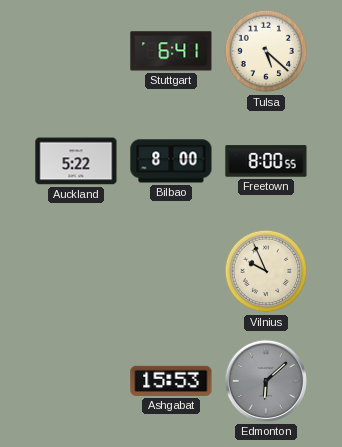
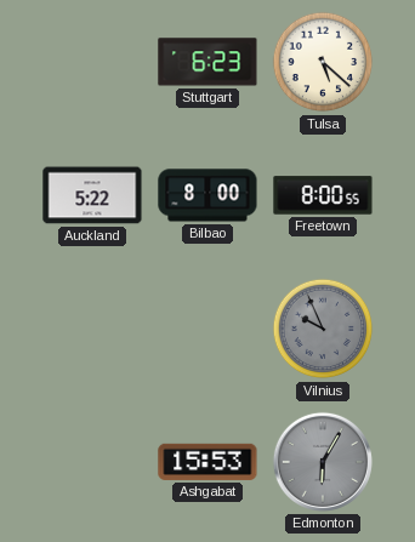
Stuttgart: 6:41 -> 6:23 (207, 62)
Vilnius dial: cream -> grey (323, 329)
Edmonton: 6:08 -> 6:05 (323, 462)
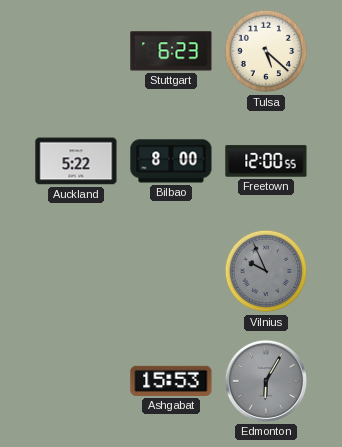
Freetown: 8:00 -> 12:00 (266, 161)
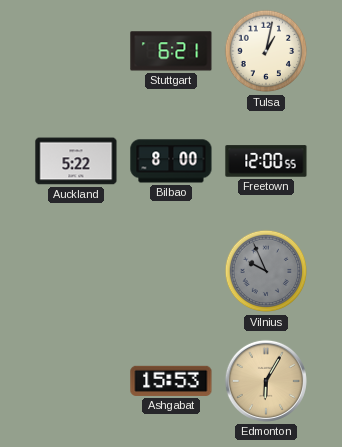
Stuttgart: 6:23 -> 6:21 (171, 51)
Tulsa: 5:22 -> 1:02 (266, 51)
Edmonton dial: grey -> champagne (266, 381)
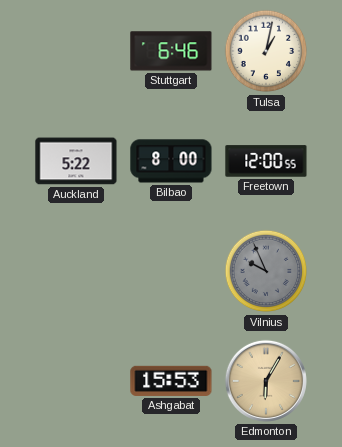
Stuttgart: 6:21 -> 6:46 (171, 51)
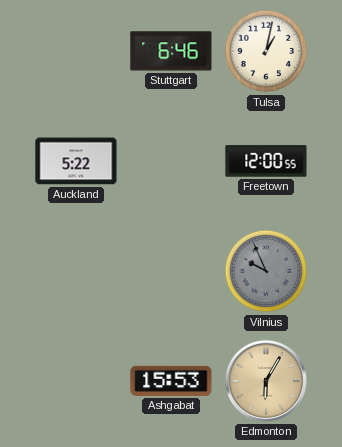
Bilbao: 8:00 -> none (171, 161)
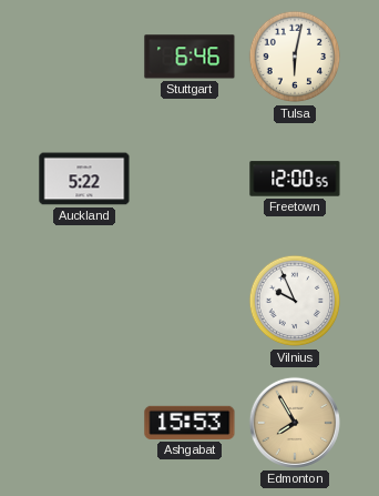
Tulsa: 1:02 -> 6:02 (295, 57)
Vilnius dial: grey -> white (295, 301)
Edmonton: 6:05 -> 7:55 (295, 423)
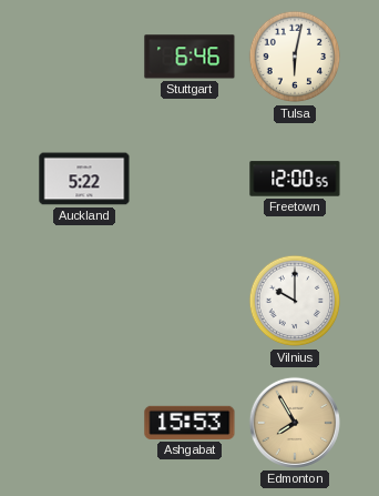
Vilnius: 9:56 -> 10:00 (295, 301)
